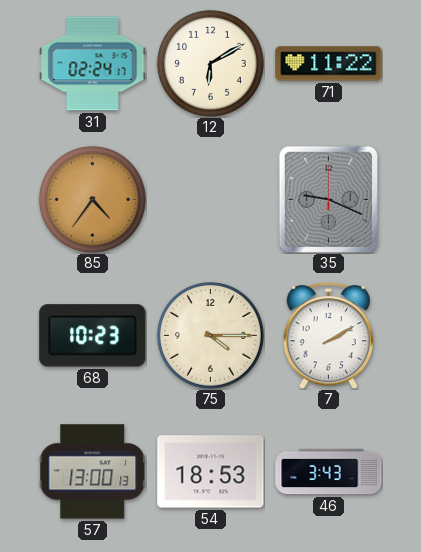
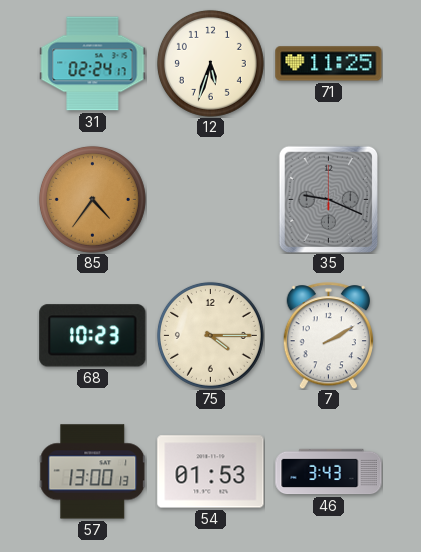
12: 6:10 -> 5:33 (210, 63)
71: 11:22 -> 11:25 (329, 64)
54: 18:53 -> 01:53 (211, 472)
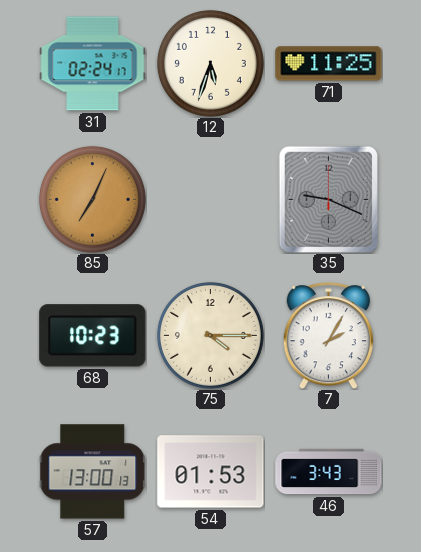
85: 4:36 -> 7:04 (92, 199)
7: 2:10 -> 2:05 (328, 336)
